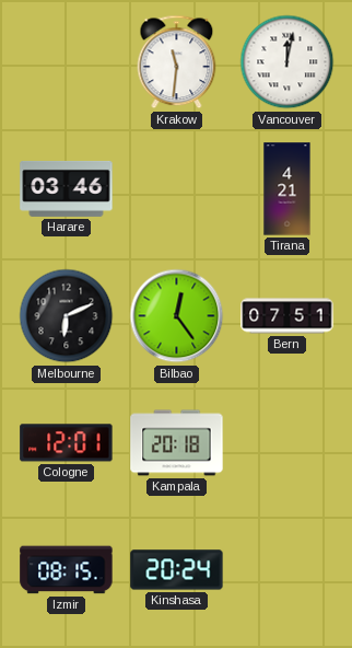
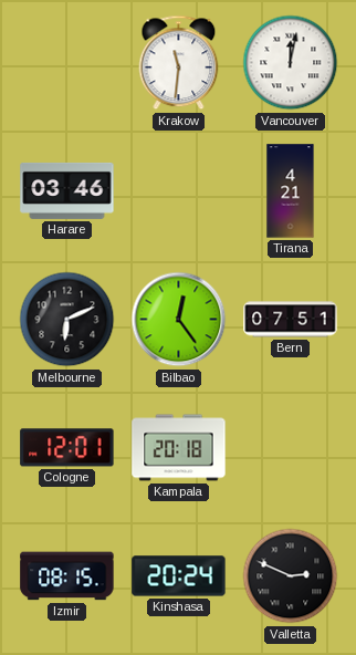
Valletta: none -> 2:49 (291, 576)
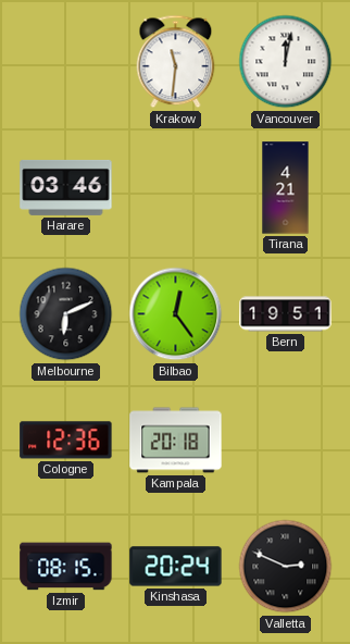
Bern: 07:51 -> 19:51 (286, 314)
Cologne: 12:01 -> 12:36 (66, 441)
